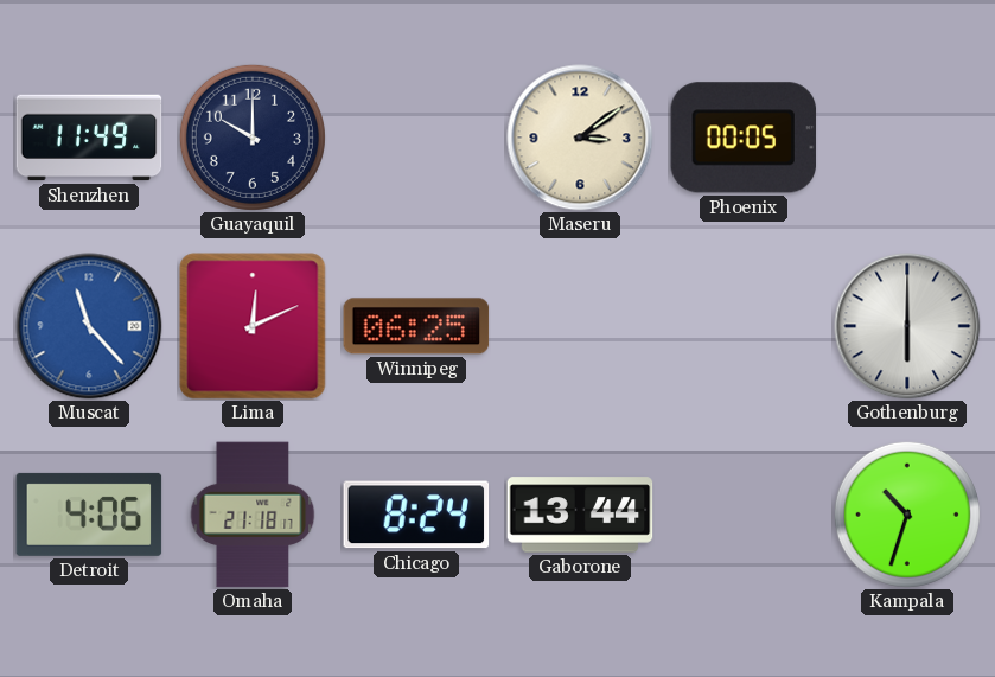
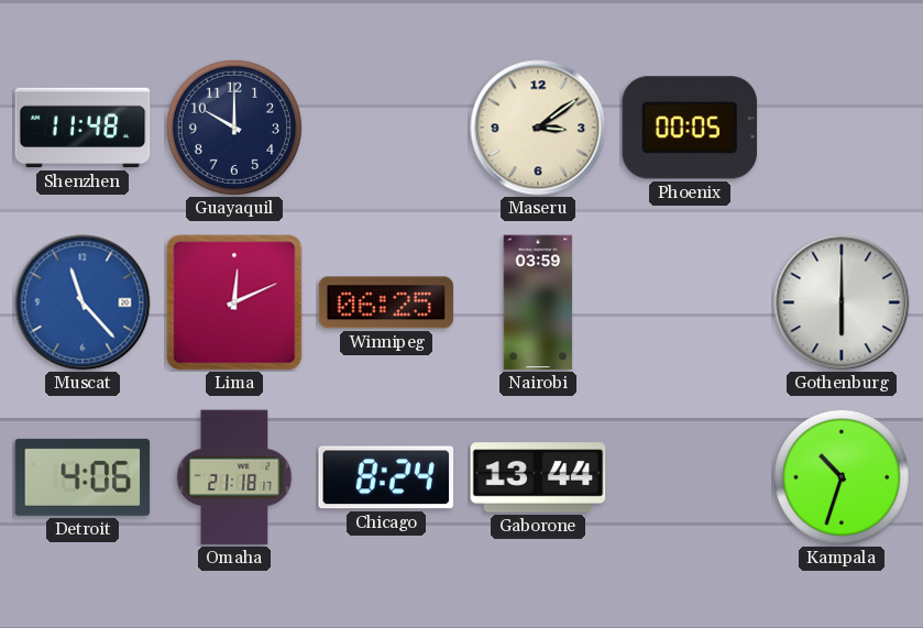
Shenzhen: 11:49 -> 11:48 (83, 128)
Nairobi: none -> 03:59 (538, 302)
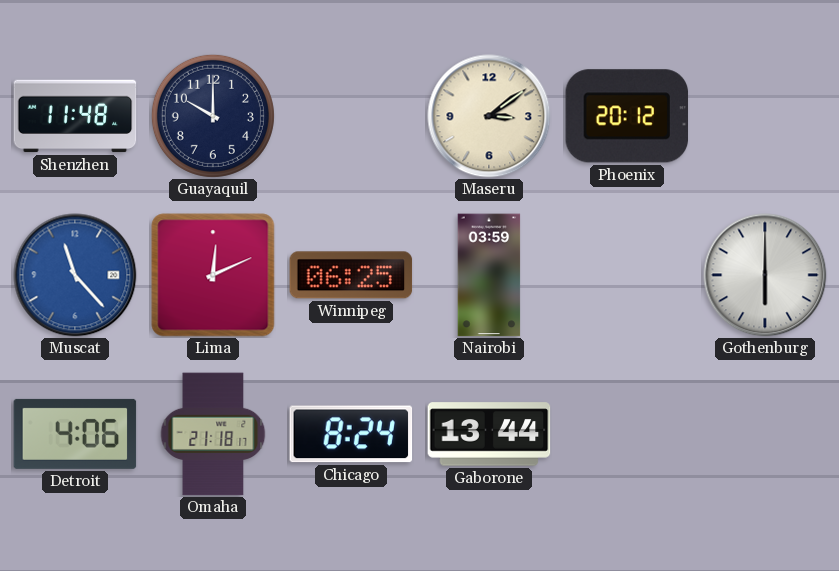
Phoenix: 00:05 -> 20:12 (627, 116)
Kampala: 10:33 -> none (842, 477)
